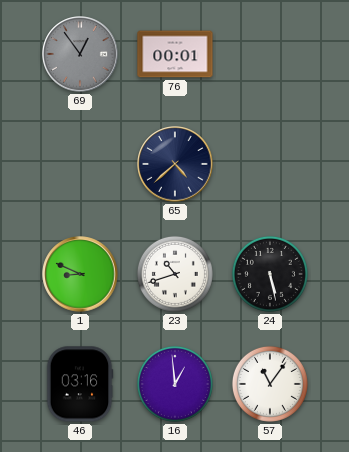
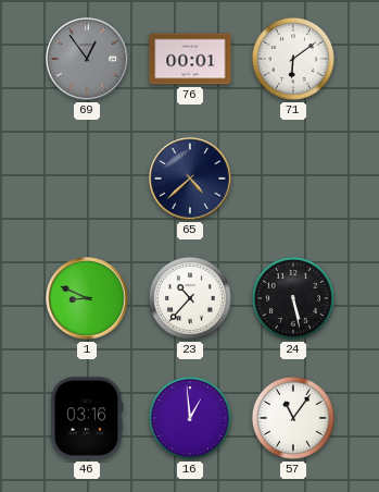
71: none -> 6:09 (293, 59)
23: 10:42 -> 10:37 (190, 298)
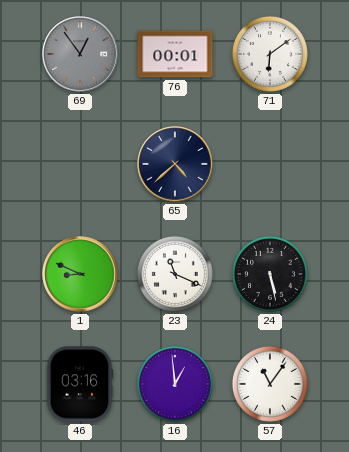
23: 10:37 -> 11:19 (175, 274)
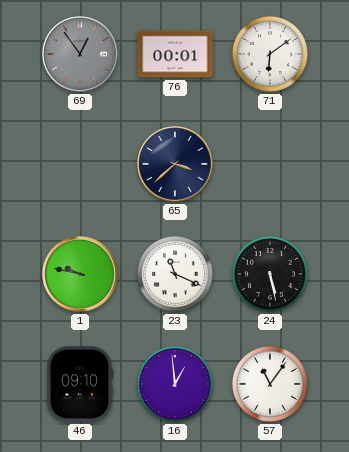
65: 4:38 -> 3:38 (175, 164)
1: 8:49 -> 9:47 (80, 274)
46: 03:16 -> 09:10 (80, 384)
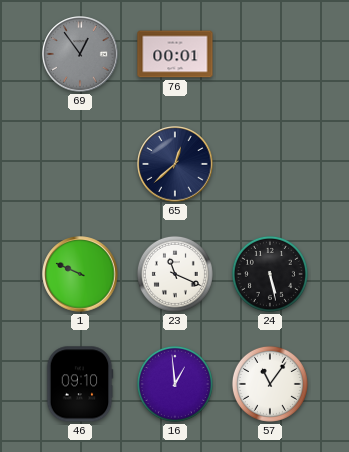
71: 6:09 -> none (270, 54)
65: 3:38 -> 12:38 (175, 164)
1: 9:47 -> 9:49 (80, 274)
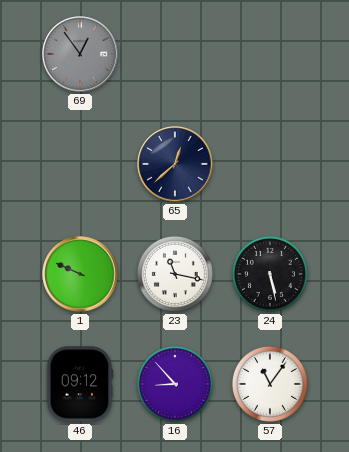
76: 00:01 -> none (175, 54)
23: 11:19 -> 11:17 (175, 274)
46: 09:10 -> 09:12 (80, 384)
16: 12:59 -> 8:53 (175, 384)
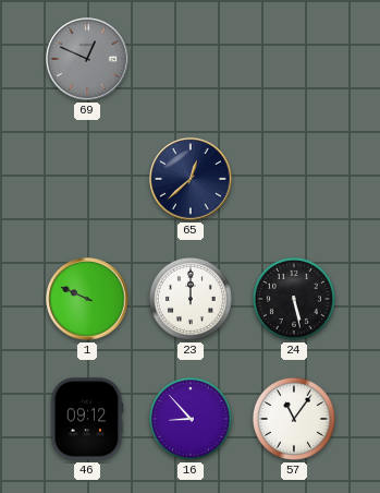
69: 12:54 -> 12:49 (87, 59)
23: 11:17 -> 12:00 (191, 299)
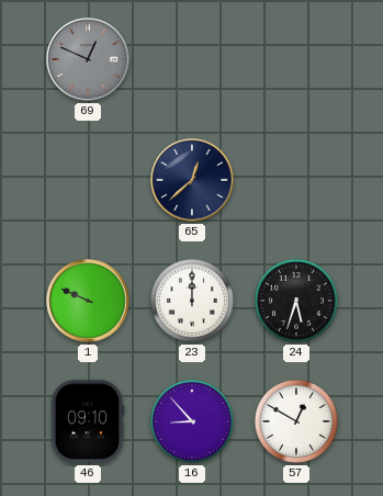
24: 5:28 -> 5:33 (296, 301)
46: 09:12 -> 09:10 (88, 421)
57: 11:06 -> 12:50 (296, 421)
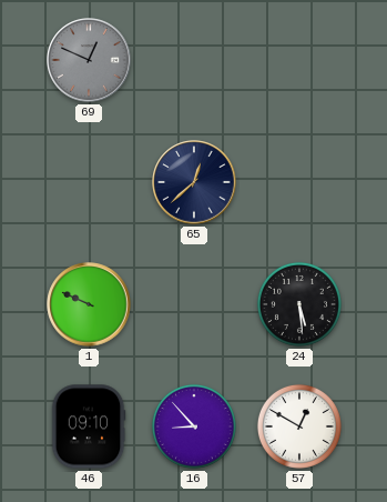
23: 12:00 -> none (192, 301)
24: 5:33 -> 5:29 (299, 304)
